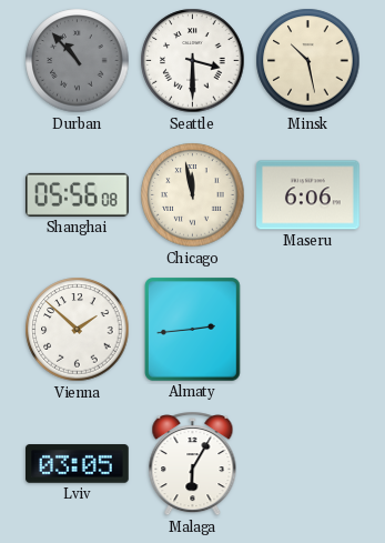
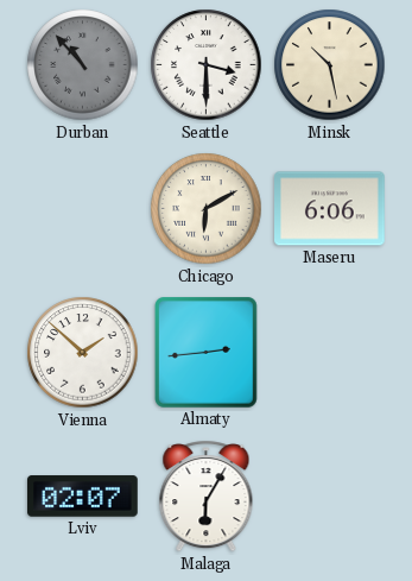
Shanghai: 05:56 -> none (78, 194)
Chicago: 11:58 -> 6:10 (207, 209)
Lviv: 03:05 -> 02:07 (83, 497)
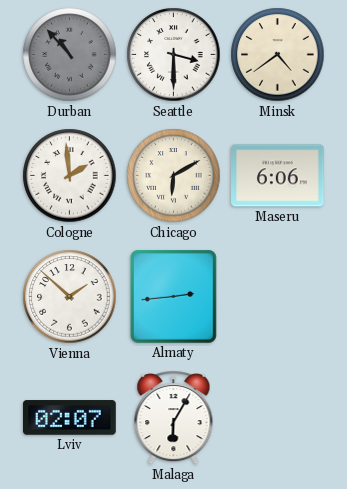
Minsk: 10:28 -> 4:39 (278, 55)
Cologne: none -> 1:59 (70, 176)
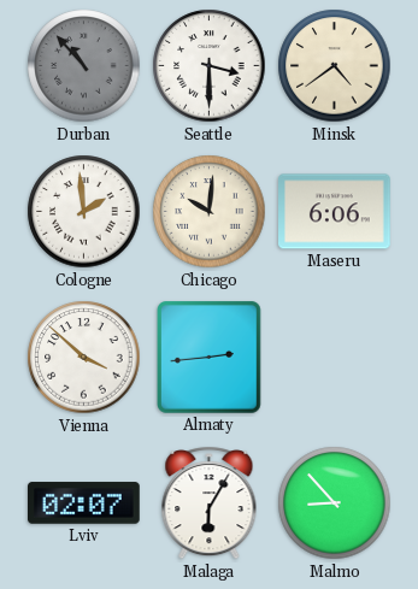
Chicago: 6:10 -> 10:01 (210, 212)
Vienna: 1:52 -> 3:52 (84, 358)
Malmo: none -> 8:53 (335, 503)
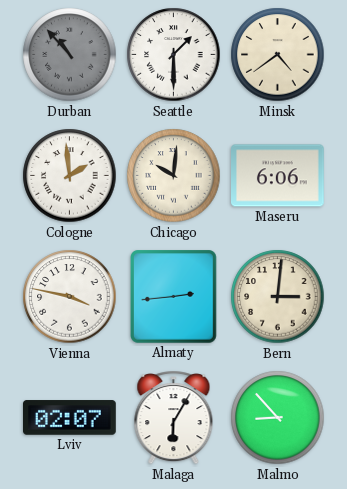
Seattle: 3:30 -> 1:30 (174, 55)
Vienna: 3:52 -> 3:47 (70, 297)
Bern: none -> 3:01 (278, 297)
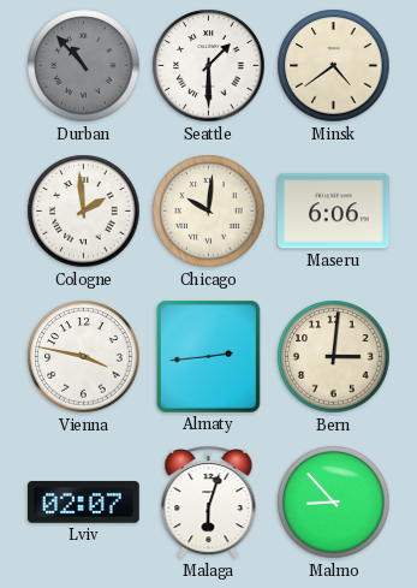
Malaga: 6:05 -> 6:03 (209, 503)
